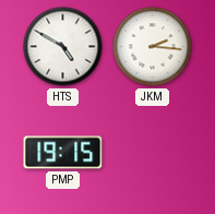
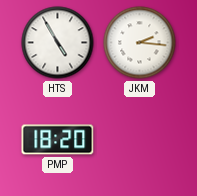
HTS: 4:50 -> 4:55 (58, 43)
PMP: 19:15 -> 18:20 (58, 140)
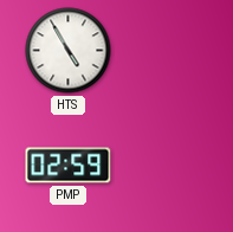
JKM: 2:16 -> none (140, 43)
PMP: 18:20 -> 02:59 (69, 166)
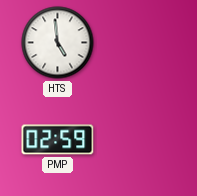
HTS: 4:55 -> 4:59 (58, 43)
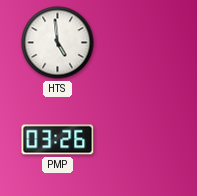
PMP: 02:59 -> 03:26 (58, 140)
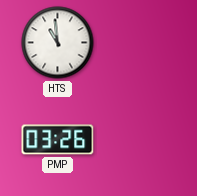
HTS: 4:59 -> 10:59 (58, 43)
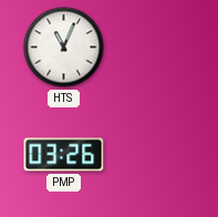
HTS: 10:59 -> 11:04 (64, 48)
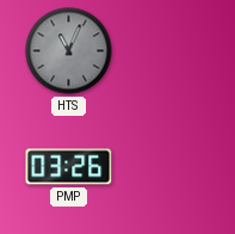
HTS dial: white -> grey (69, 51)
